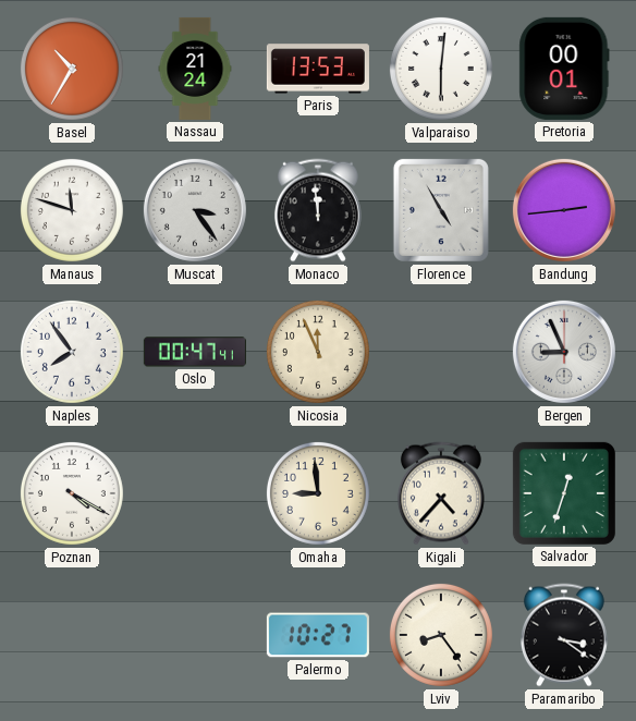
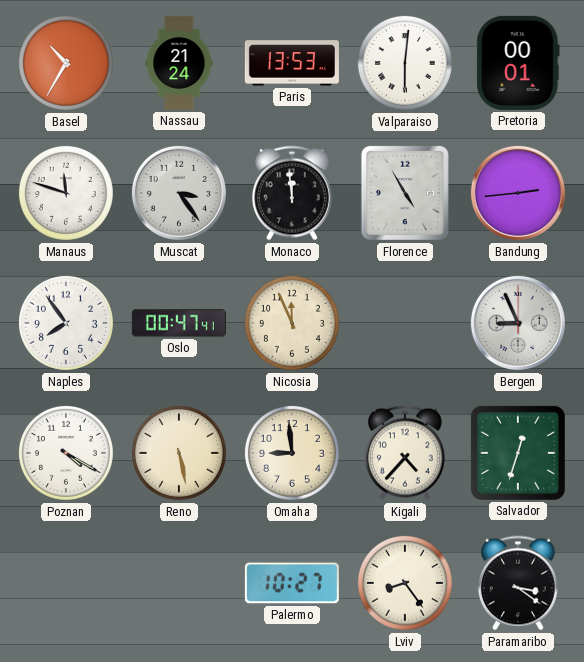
Reno: none -> 5:28 (179, 453)
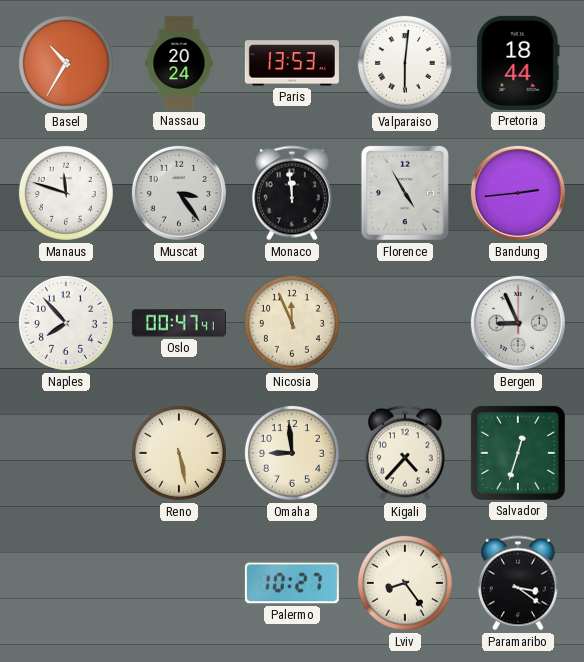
Nassau: 21:24 -> 20:24 (179, 63)
Pretoria: 00:01 -> 18:44 (518, 63)
Naples: 7:54 -> 7:53 (66, 323)
Poznan: 4:20 -> none (66, 453)
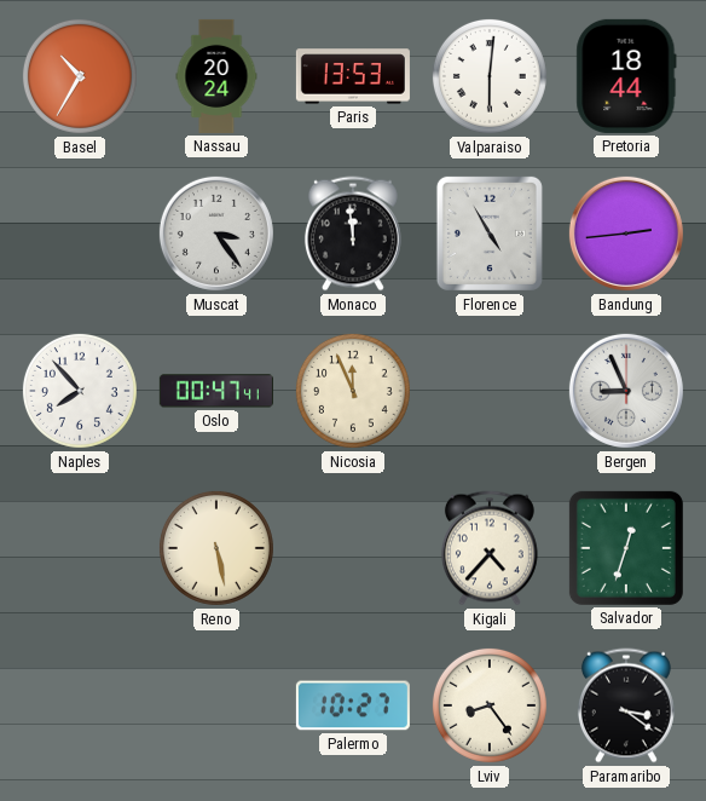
Manaus: 11:48 -> none (66, 193)
Omaha: 8:59 -> none (292, 453)
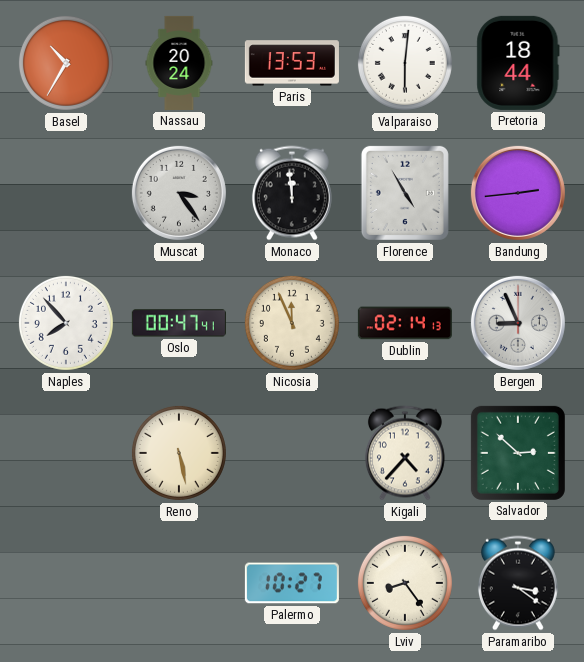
Dublin: none -> 02:14 (405, 323)
Salvador: 12:33 -> 2:52 (518, 453)
